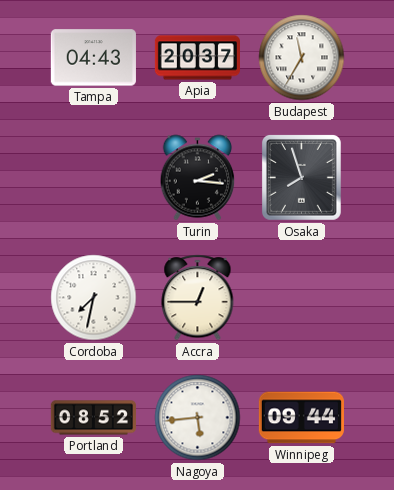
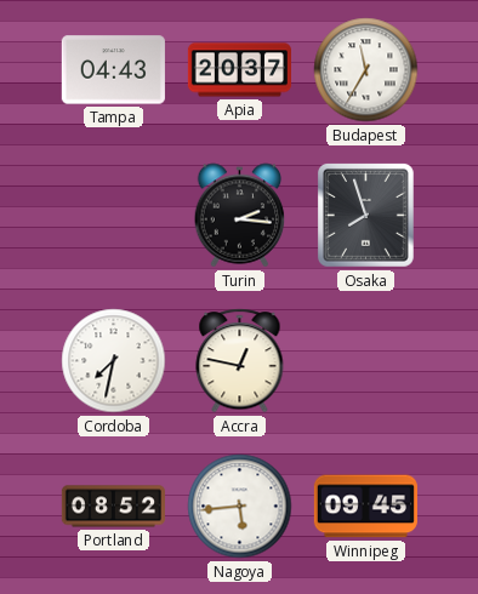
Accra: 12:45 -> 12:47 (240, 361)
Winnipeg: 09:44 -> 09:45 (365, 507)
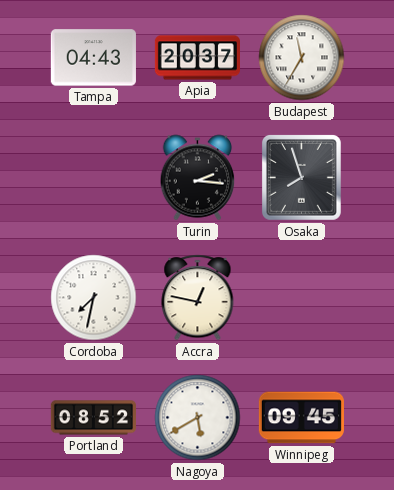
Nagoya: 5:44 -> 5:40 (198, 418)
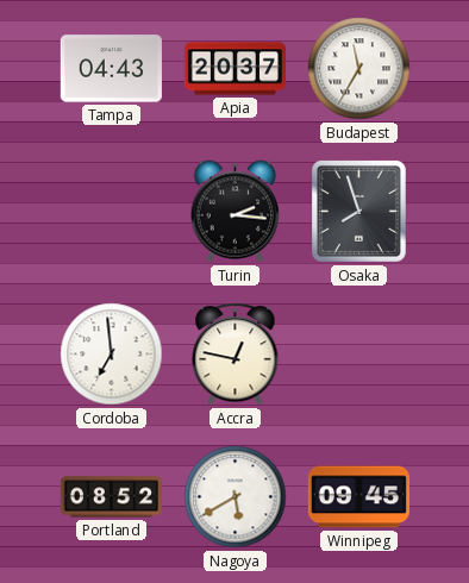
Cordoba: 7:32 -> 6:59 (112, 355)
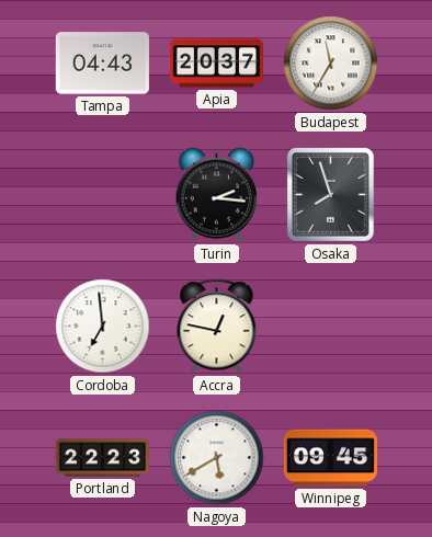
Portland: 08:52 -> 22:23 (102, 458)
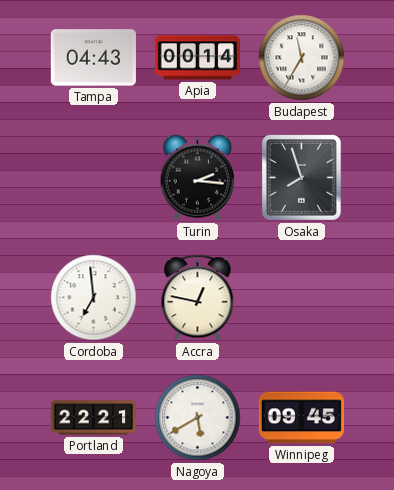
Apia: 20:37 -> 00:14 (197, 58)
Portland: 22:23 -> 22:21 (93, 418)
